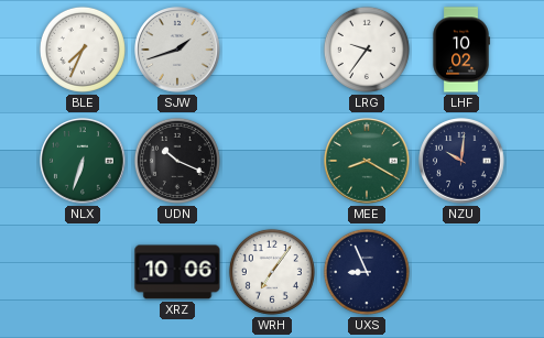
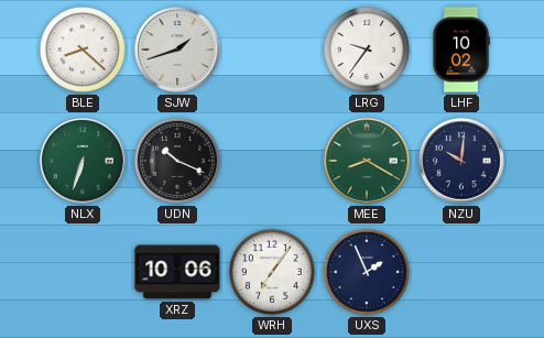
BLE: 7:34 -> 8:22 (83, 50)
UXS: 8:56 -> 1:56 (367, 272)
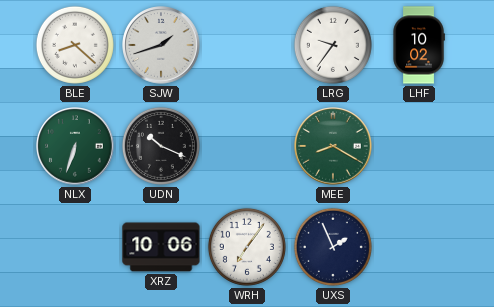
NZU: 10:01 -> none (461, 161)
